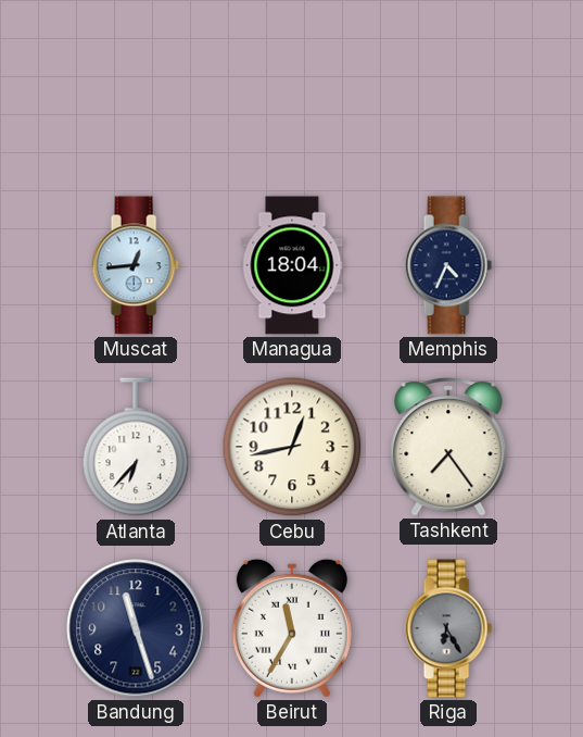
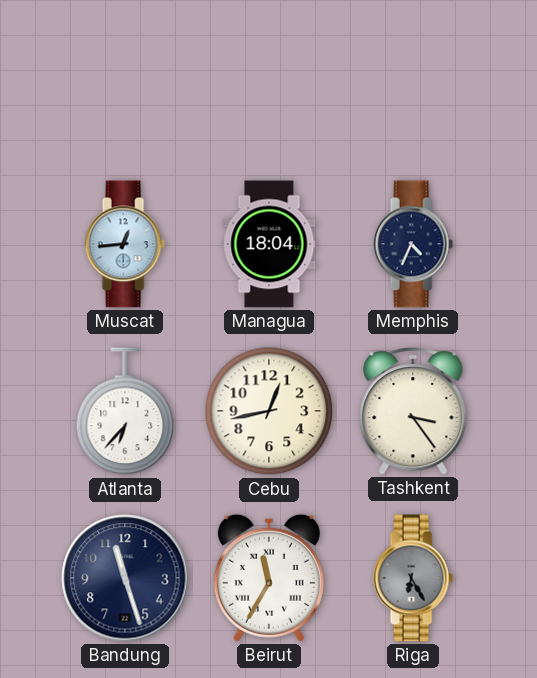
Tashkent: 7:24 -> 3:24 (413, 411)
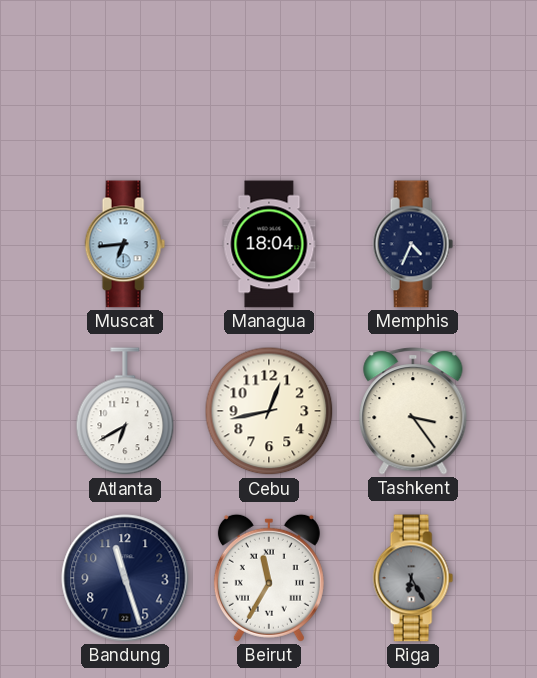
Muscat: 12:44 -> 6:44 (125, 244)
Atlanta: 6:37 -> 6:40 (125, 412)
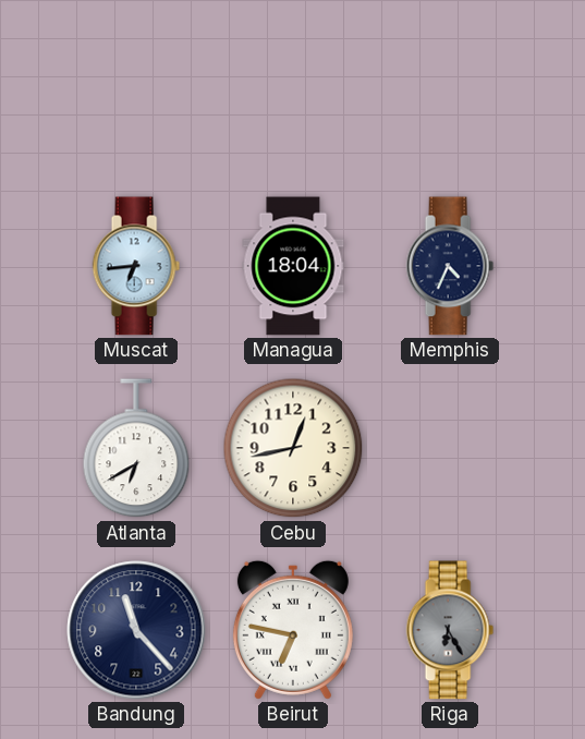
Tashkent: 3:24 -> none (413, 411)
Bandung: 11:27 -> 11:23 (136, 630)
Beirut: 11:35 -> 6:47 (293, 630)
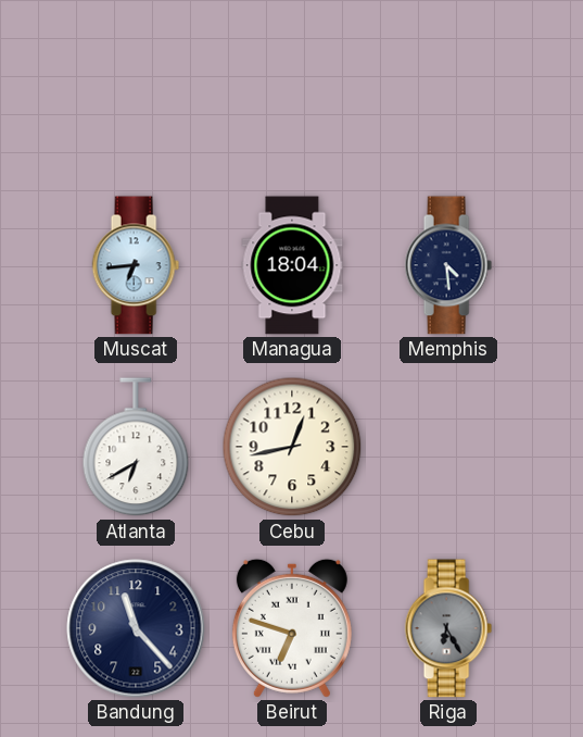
Memphis: 4:34 -> 4:29 (448, 265)
Beirut: 6:47 -> 6:48 (292, 628)
